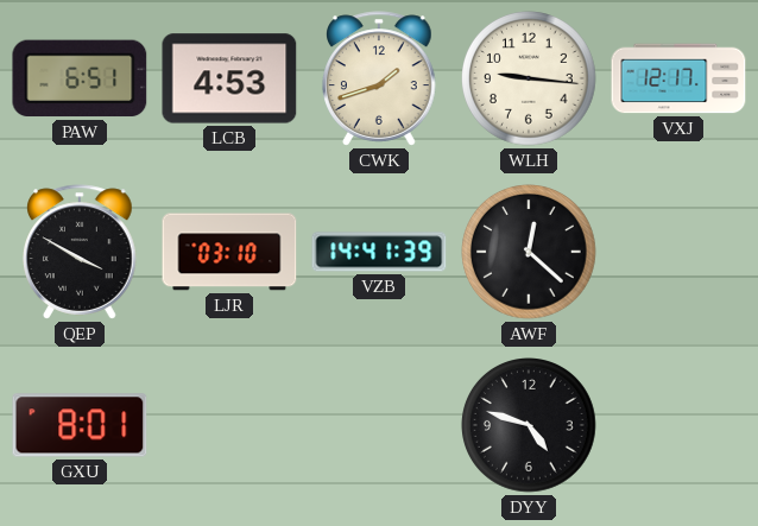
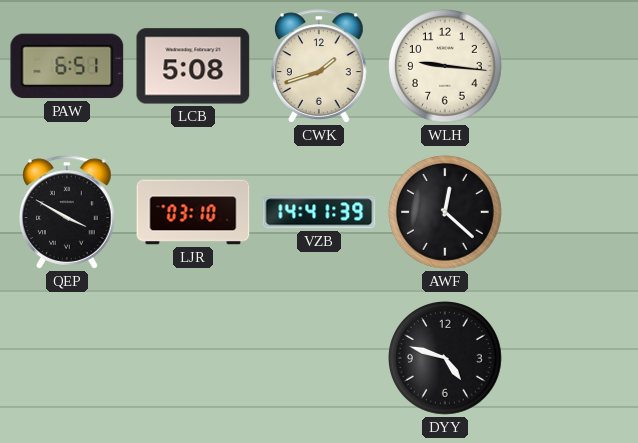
LCB: 4:53 -> 5:08 (193, 66)
VXJ: 12:17 -> none (678, 78)
GXU: 8:01 -> none (80, 425)
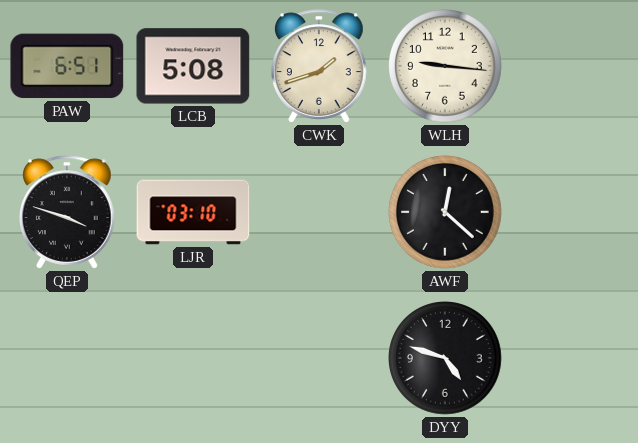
QEP: 3:50 -> 3:48 (68, 212)
VZB: 14:41 -> none (319, 212)
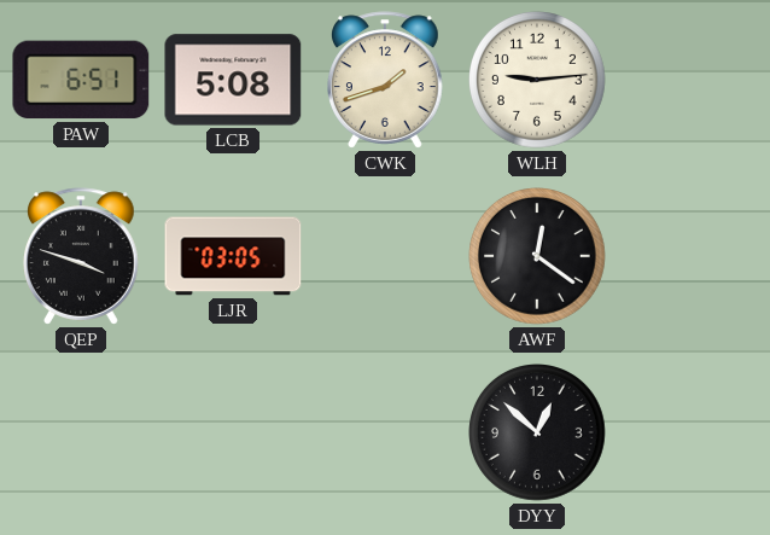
WLH: 9:16 -> 9:14 (538, 81)
LJR: 03:10 -> 03:05 (233, 256)
AWF: 12:22 -> 12:21 (538, 257)
DYY: 4:48 -> 12:52 (538, 434)
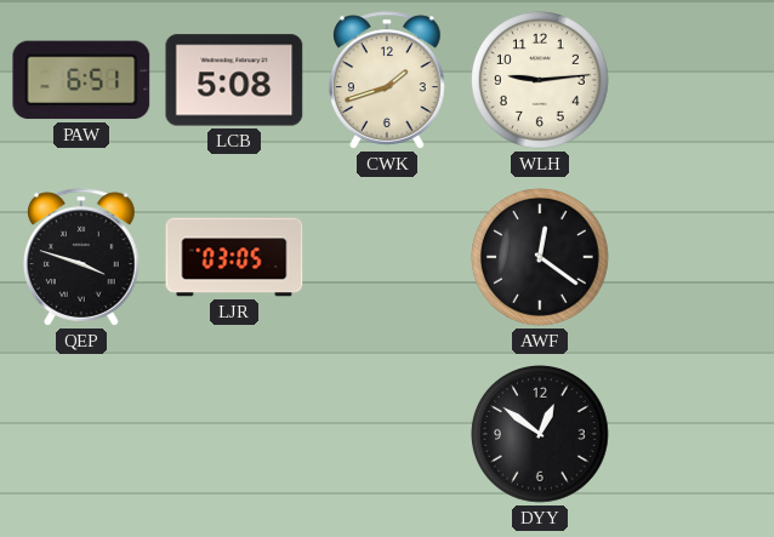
DYY: 12:52 -> 12:51 (541, 435)
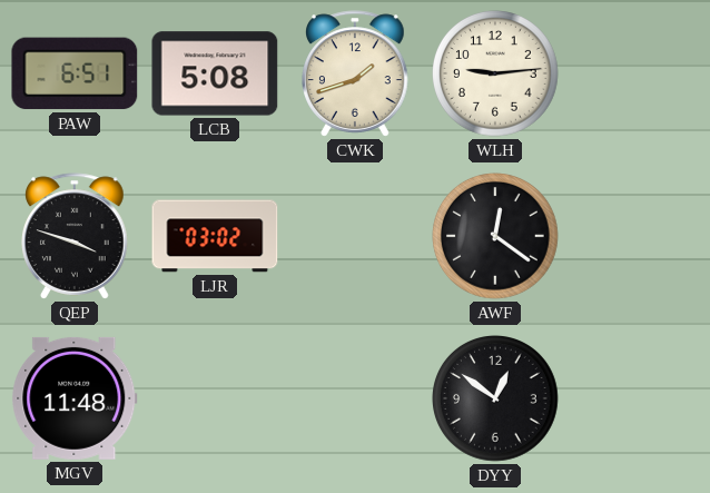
LJR: 03:05 -> 03:02 (215, 236)
MGV: none -> 11:48 (75, 398)
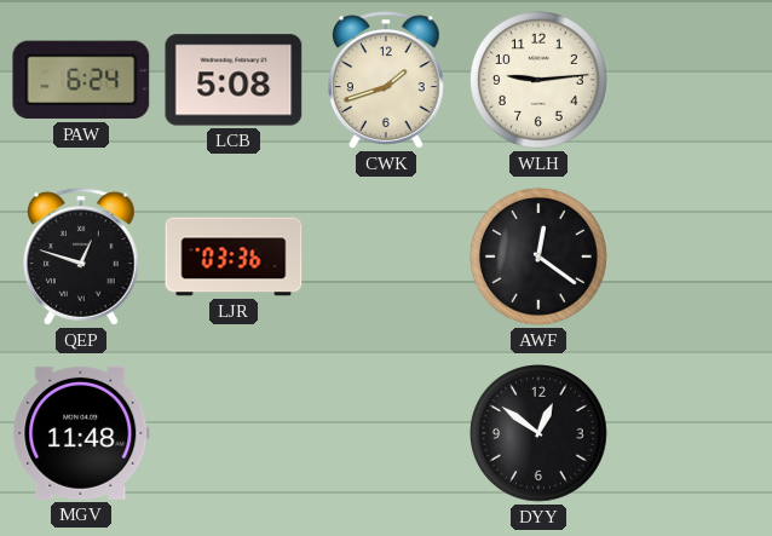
PAW: 6:51 -> 6:24 (81, 80)
QEP: 3:48 -> 12:48 (82, 257)
LJR: 03:02 -> 03:36 (234, 257)
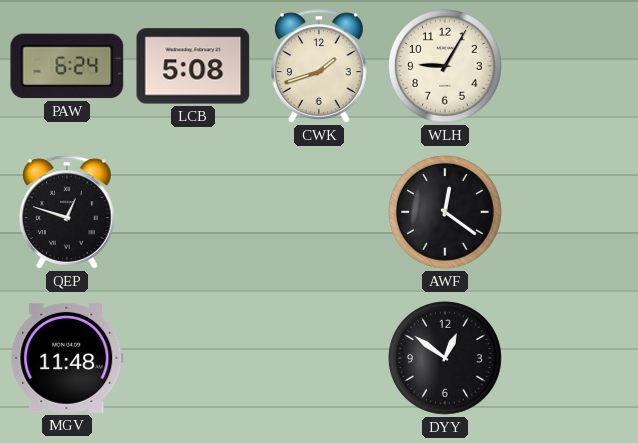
WLH: 9:14 -> 9:05 (446, 67)
LJR: 03:36 -> none (234, 257)
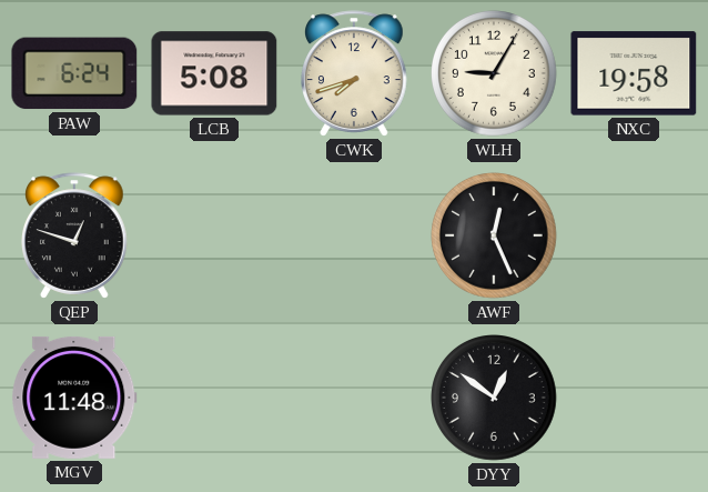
CWK: 1:42 -> 7:42 (355, 73)
NXC: none -> 19:58 (634, 73)
AWF: 12:21 -> 12:26 (495, 237)
